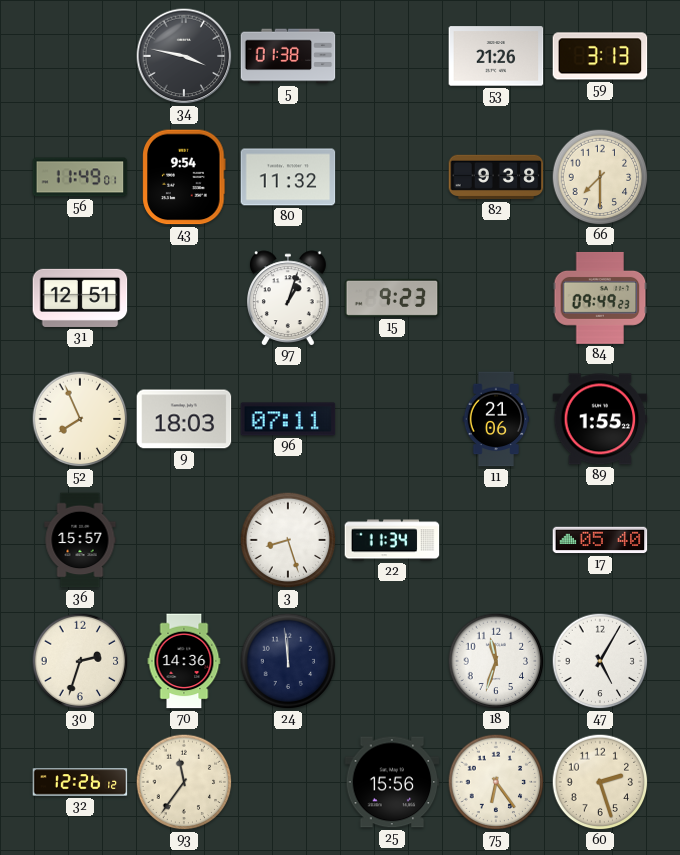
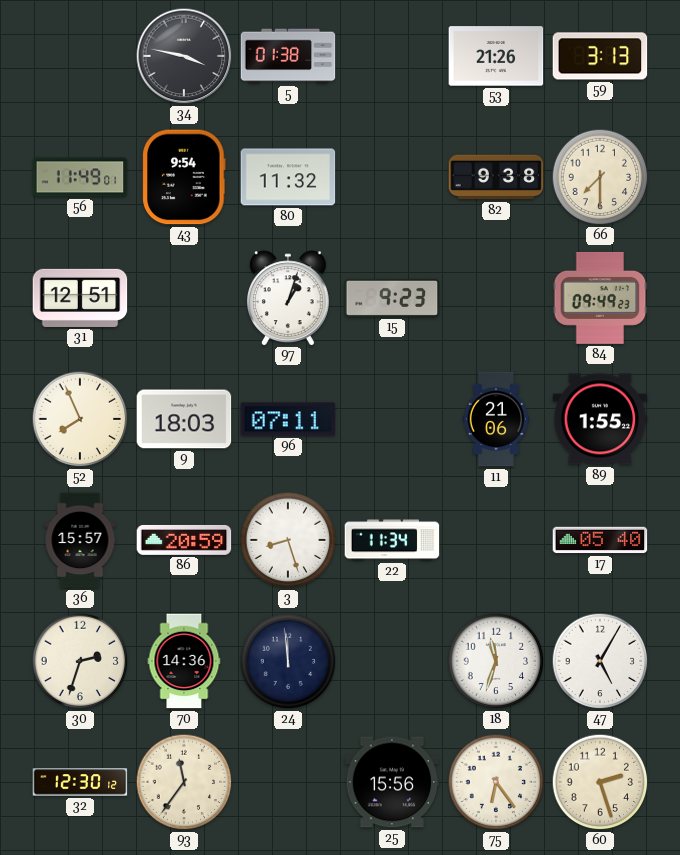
86: none -> 20:59 (184, 540)
32: 12:26 -> 12:30 (80, 782)
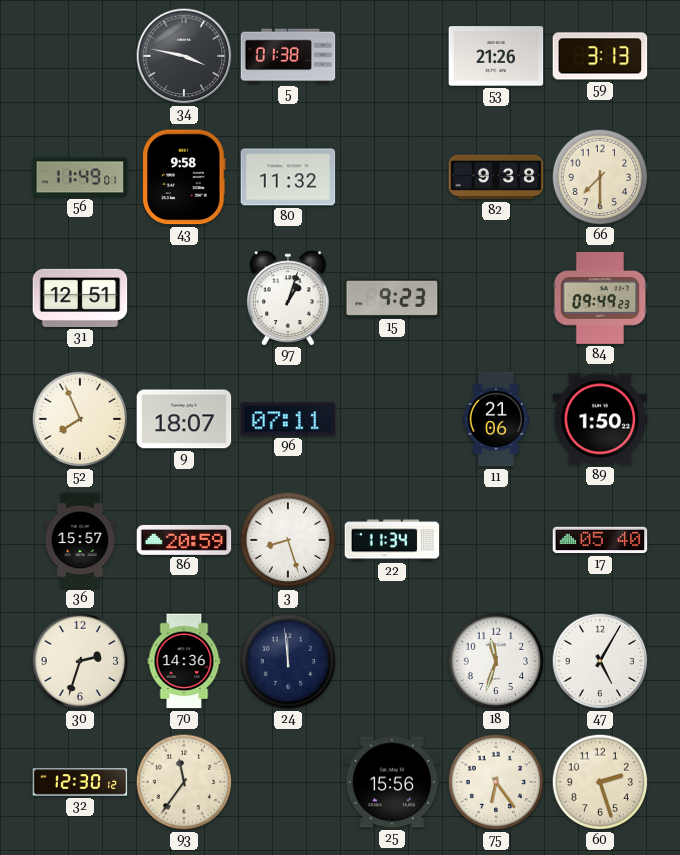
43: 9:54 -> 9:58 (184, 177)
9: 18:03 -> 18:07 (184, 419)
89: 1:55 -> 1:50 (600, 419)
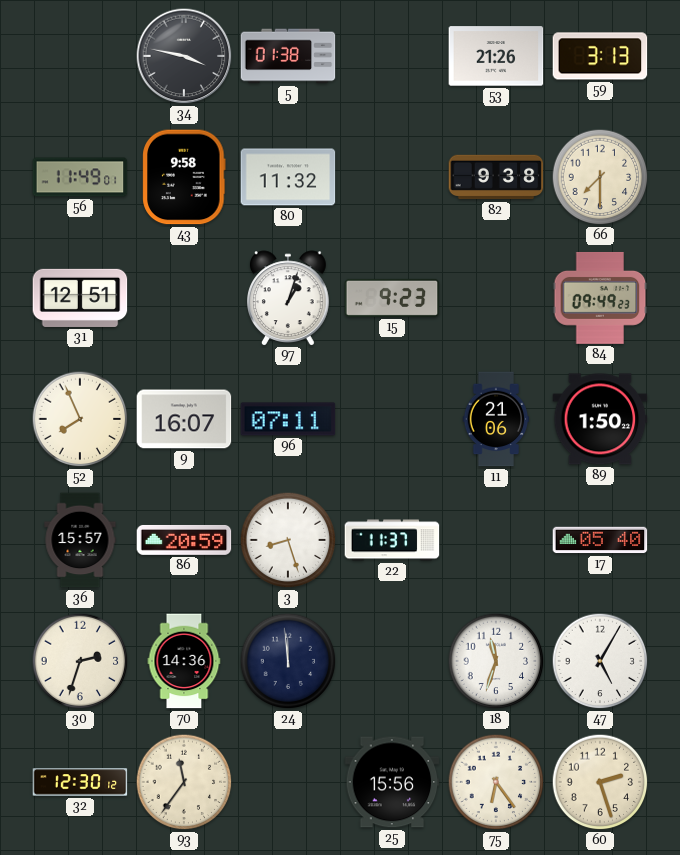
9: 18:07 -> 16:07 (184, 419)
22: 11:34 -> 11:37 (392, 540)
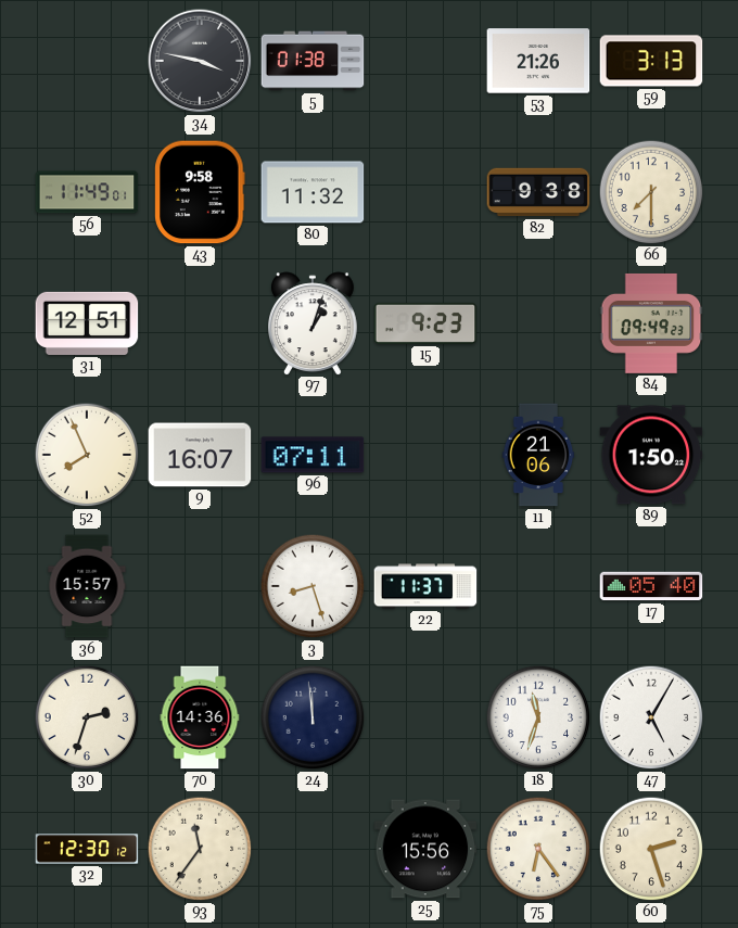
86: 20:59 -> none (184, 540)
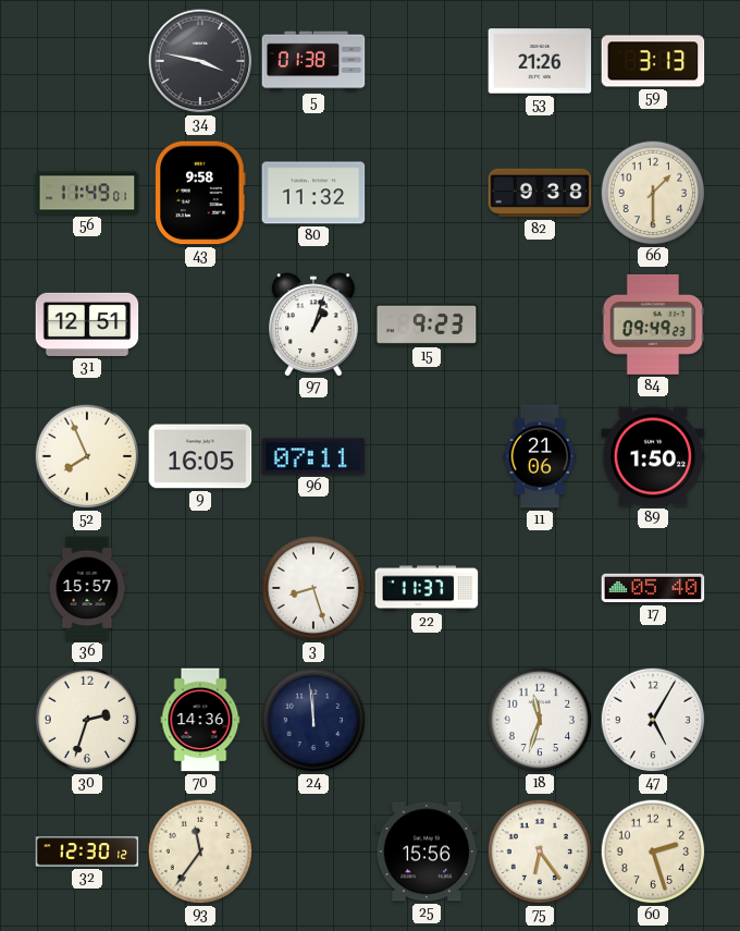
66: 7:30 -> 1:30 (653, 193)
9: 16:07 -> 16:05 (200, 456)
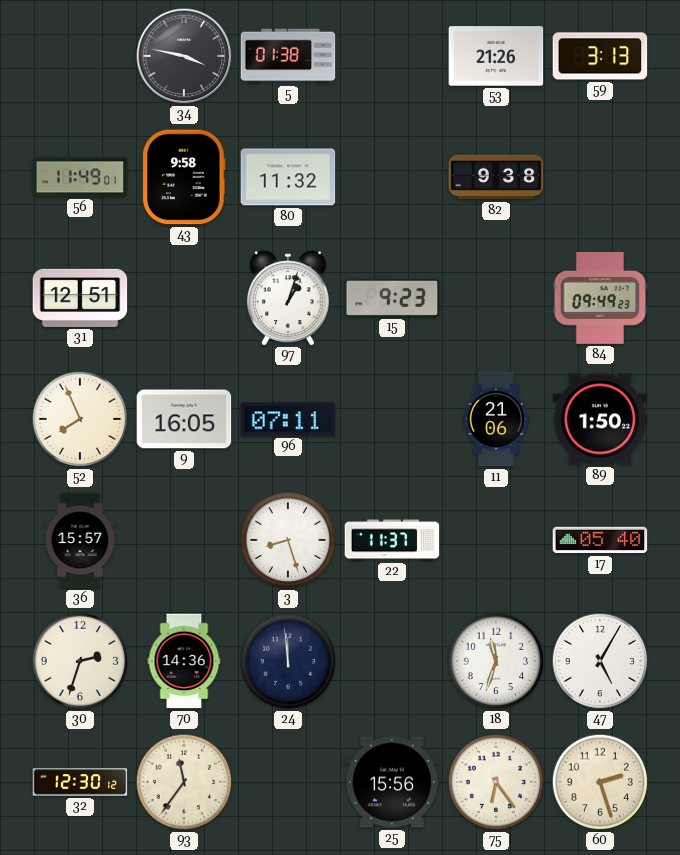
66: 1:30 -> none (653, 193)
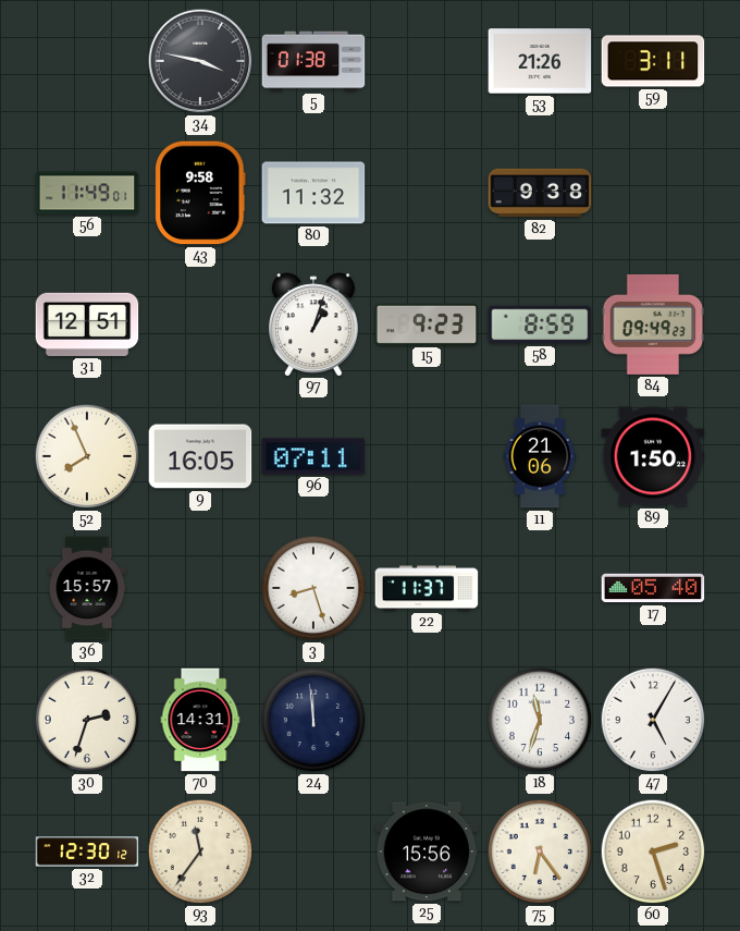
59: 3:13 -> 3:11 (653, 61)
58: none -> 8:59 (540, 324)
70: 14:36 -> 14:31 (200, 720)
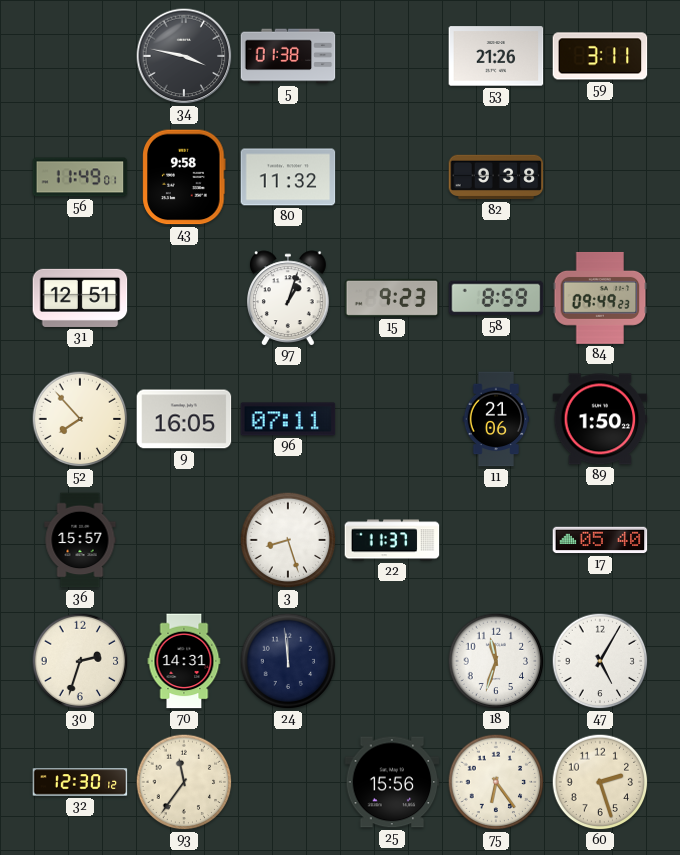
52: 7:56 -> 7:53 (80, 419)
